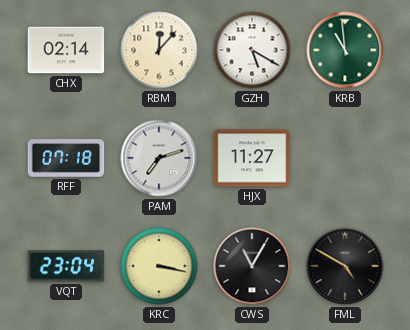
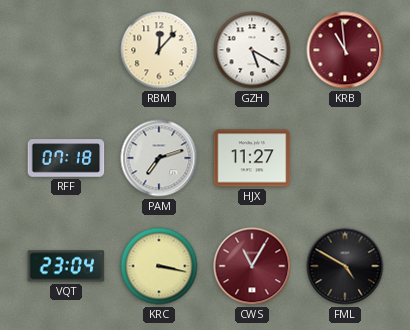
CHX: 02:14 -> none (66, 50)
KRB dial: green -> burgundy (345, 50)
CWS dial: black -> burgundy (252, 266)
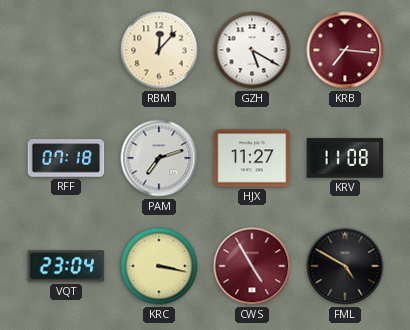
KRB: 10:59 -> 7:16 (345, 50)
KRV: none -> 11:08 (345, 158)
CWS: 11:05 -> 4:55 (252, 266)
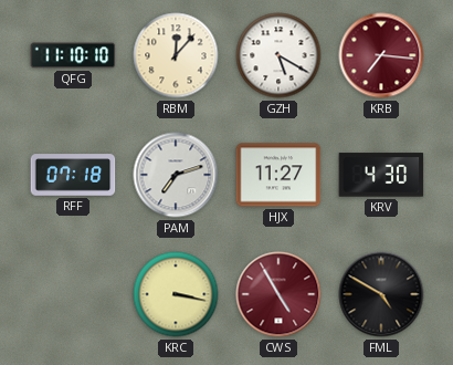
QFG: none -> 11:10 (73, 55)
KRV: 11:08 -> 4:30 (381, 175)
VQT: 23:04 -> none (66, 266)
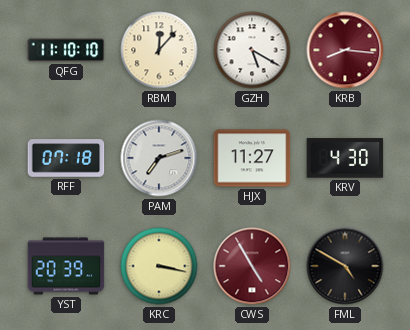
KRB: 7:16 -> 8:16 (345, 50)
YST: none -> 20:39 (66, 266)
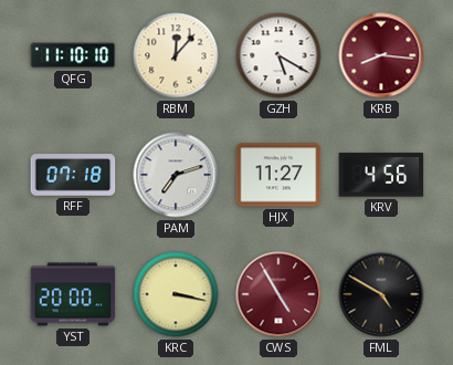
KRV: 4:30 -> 4:56 (381, 175)
YST: 20:39 -> 20:00 (73, 294)
